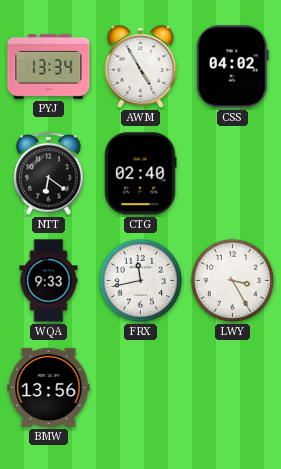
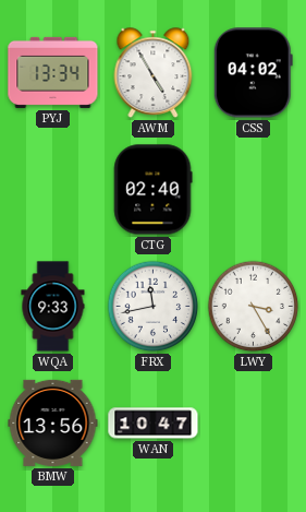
NTT: 6:21 -> none (49, 173)
WAN: none -> 10:47 (154, 424)
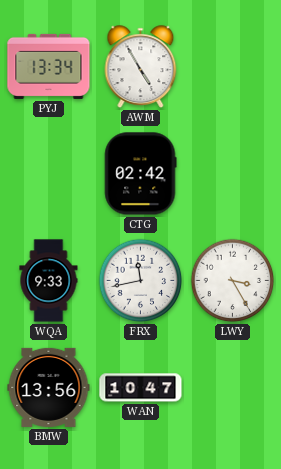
CSS: 04:02 -> none (253, 73)
CTG: 02:40 -> 02:42 (140, 174)
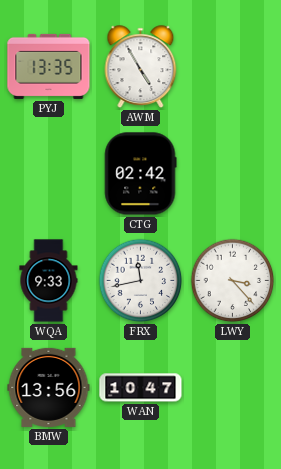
PYJ: 13:34 -> 13:35 (49, 66)
LWY: 3:25 -> 3:23 (233, 281)
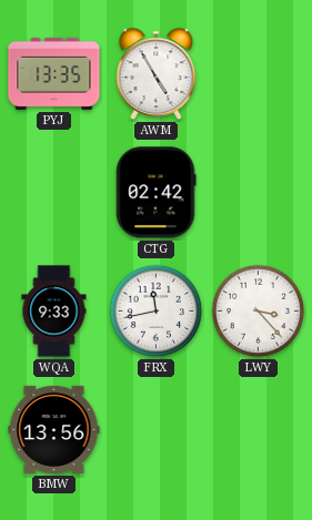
WAN: 10:47 -> none (141, 388)
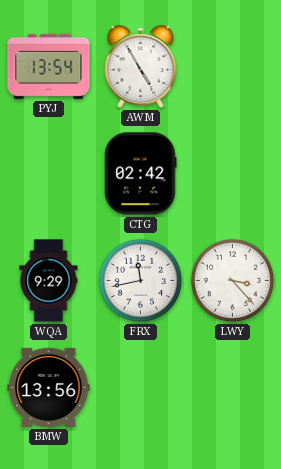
PYJ: 13:35 -> 13:54 (49, 66)
WQA: 9:33 -> 9:29 (49, 281)
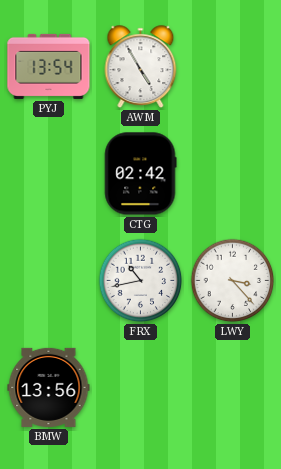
WQA: 9:29 -> none (49, 281)
FRX: 11:43 -> 10:43 (141, 281)
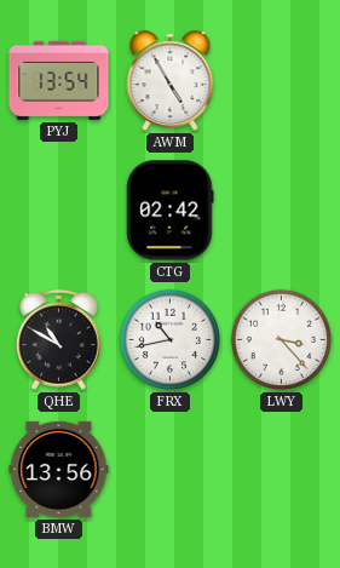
QHE: none -> 10:50 (59, 339)
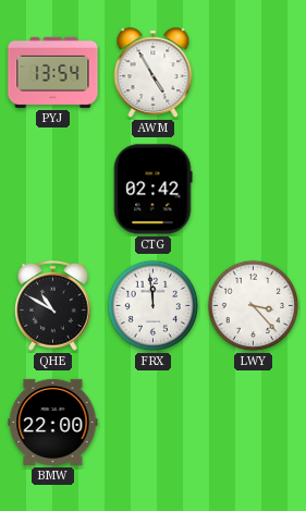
FRX: 10:43 -> 11:59 (154, 306)
BMW: 13:56 -> 22:00 (53, 422)
